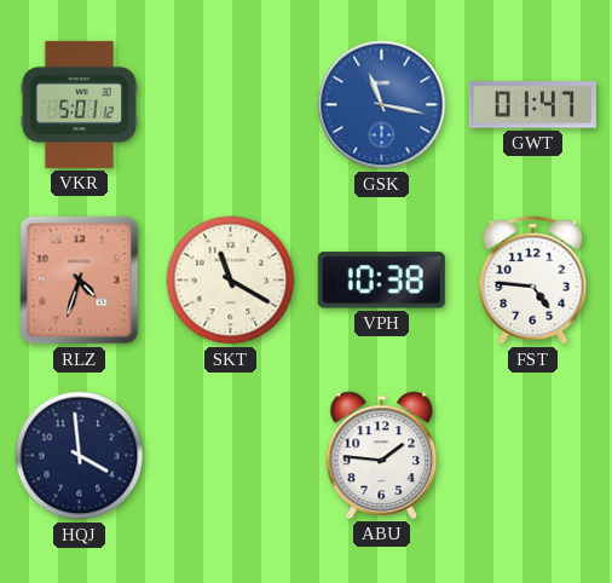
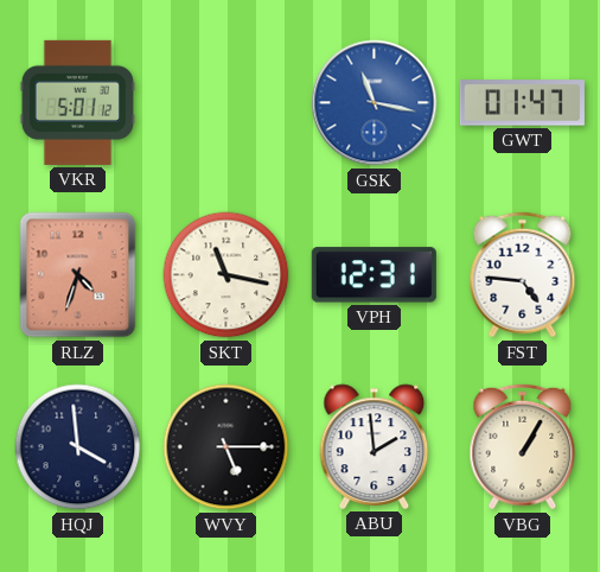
SKT: 11:20 -> 11:17 (226, 275)
VPH: 10:38 -> 12:31 (374, 275)
WVY: none -> 5:15 (226, 447)
ABU: 1:46 -> 1:59 (375, 446)
VBG: none -> 1:05 (523, 447)
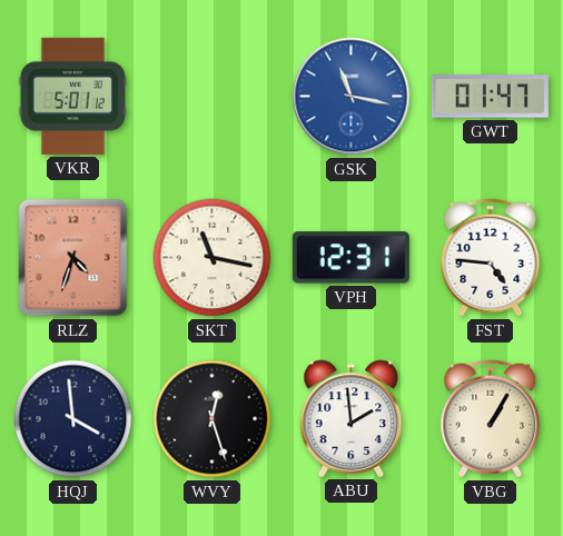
WVY: 5:15 -> 12:27 (213, 419)
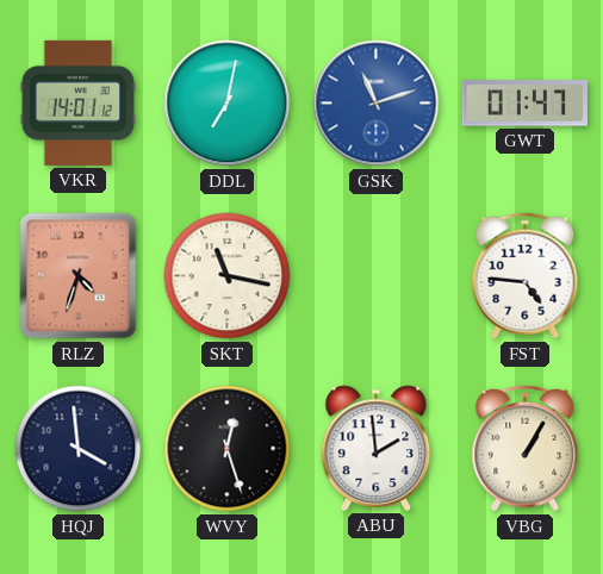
VKR: 5:01 -> 14:01 (77, 102)
DDL: none -> 7:02 (228, 104)
GSK: 11:17 -> 11:12 (377, 104)
VPH: 12:31 -> none (350, 258)
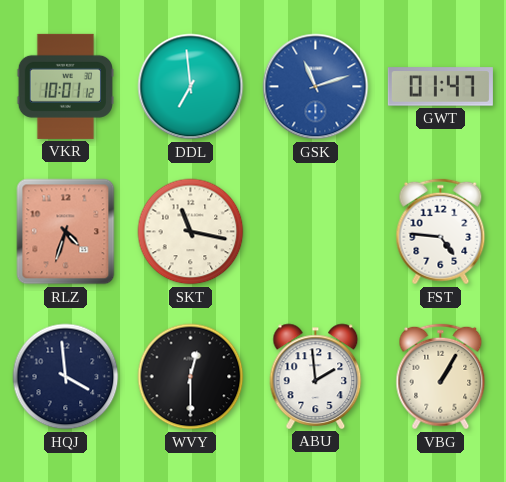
VKR: 14:01 -> 10:01 (65, 86)
DDL: 7:02 -> 6:59 (191, 87)
WVY: 12:27 -> 12:30 (191, 377)
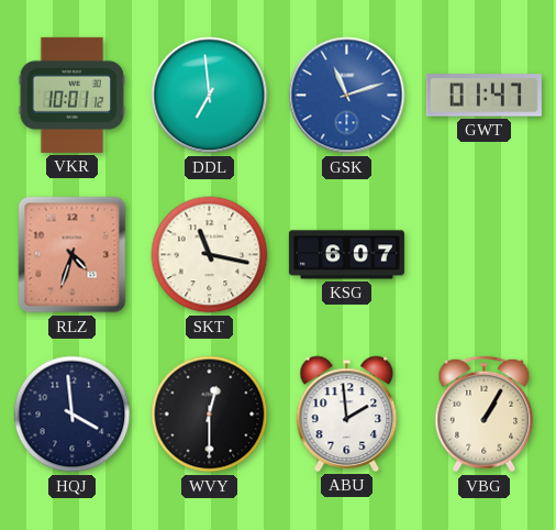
KSG: none -> 6:07 (346, 255)
FST: 4:46 -> none (441, 232)
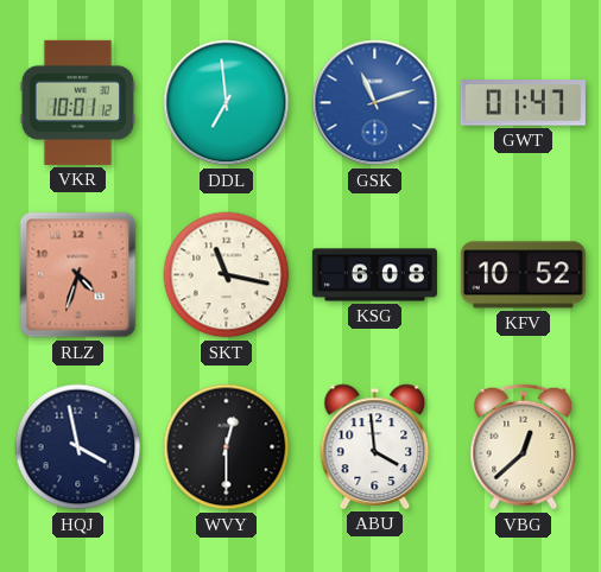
KSG: 6:07 -> 6:08 (374, 275)
KFV: none -> 10:52 (523, 275)
HQJ: 3:59 -> 3:58 (78, 447)
ABU: 1:59 -> 3:59 (375, 446)
VBG: 1:05 -> 12:38 (524, 447)
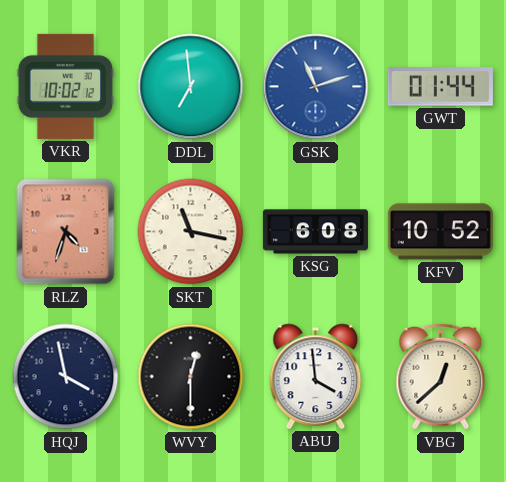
VKR: 10:01 -> 10:02 (65, 86)
GWT: 01:47 -> 01:44 (440, 87)
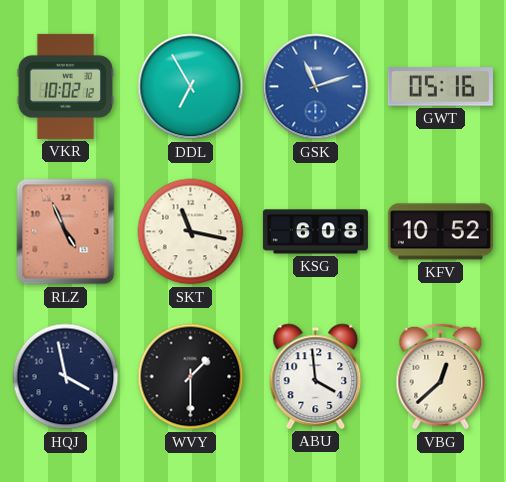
DDL: 6:59 -> 6:55 (191, 87)
GWT: 01:44 -> 05:16 (440, 87)
RLZ: 4:33 -> 4:56 (66, 232)
WVY: 12:30 -> 1:30 (191, 377)
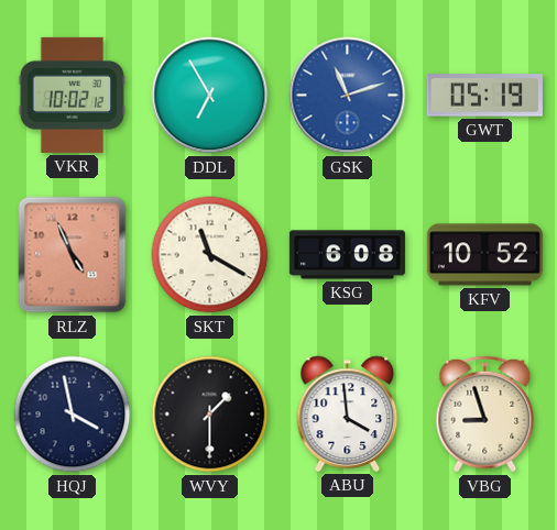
GWT: 05:16 -> 05:19 (484, 96)
SKT: 11:17 -> 11:20 (210, 255)
VBG: 12:38 -> 8:57 (485, 415)
